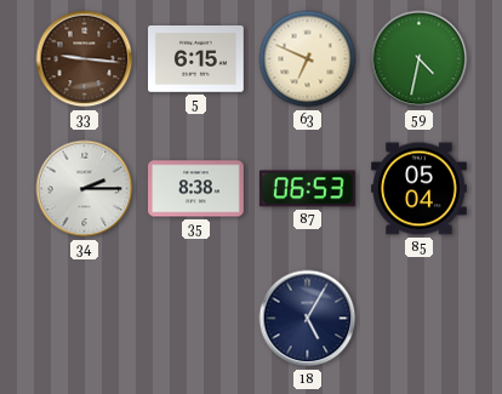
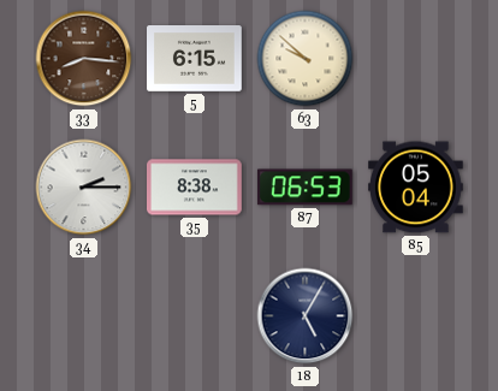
33: 9:16 -> 8:16 (84, 59)
63: 6:49 -> 9:52 (306, 59)
59: 4:32 -> none (420, 59)
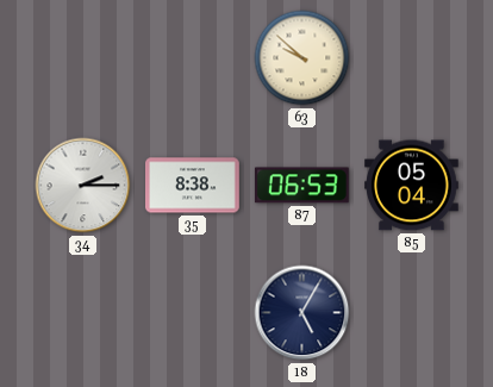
33: 8:16 -> none (84, 59)
5: 6:15 -> none (195, 59)
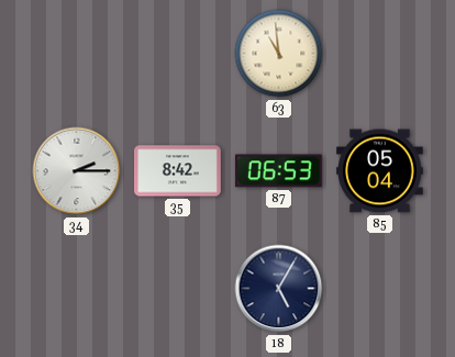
63: 9:52 -> 10:59 (279, 54)
35: 8:38 -> 8:42 (178, 171)
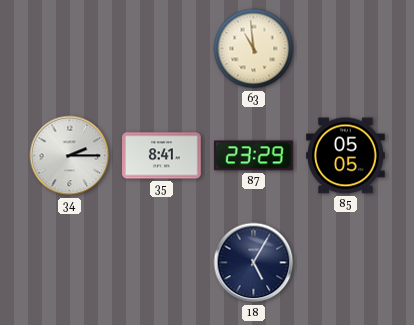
35: 8:42 -> 8:41 (162, 156)
87: 06:53 -> 23:29 (253, 156)
85: 05:04 -> 05:05 (346, 156)
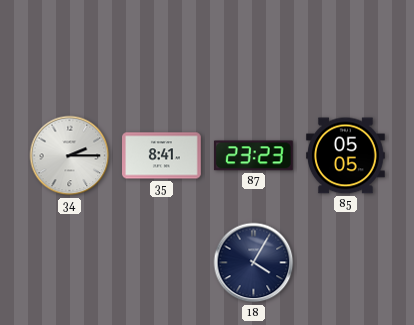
63: 10:59 -> none (254, 49)
87: 23:29 -> 23:23 (253, 156)
18: 5:05 -> 4:05 (254, 263)
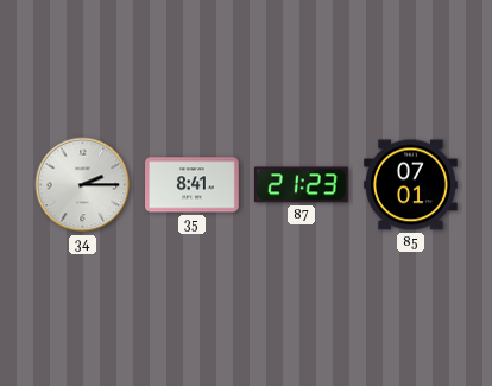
87: 23:23 -> 21:23 (301, 185)
85: 05:05 -> 07:01 (411, 185)
18: 4:05 -> none (254, 263)
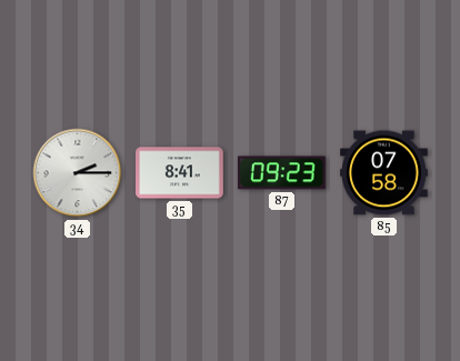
87: 21:23 -> 09:23 (281, 173)
85: 07:01 -> 07:58 (384, 173)
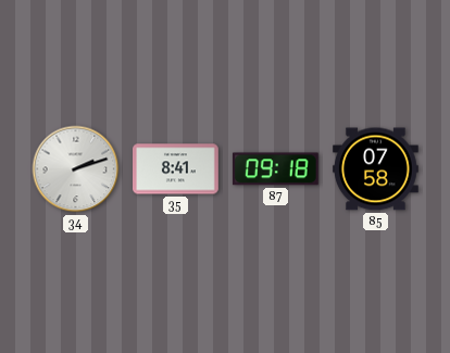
34: 2:15 -> 2:12 (76, 169)
87: 09:23 -> 09:18 (275, 169)
